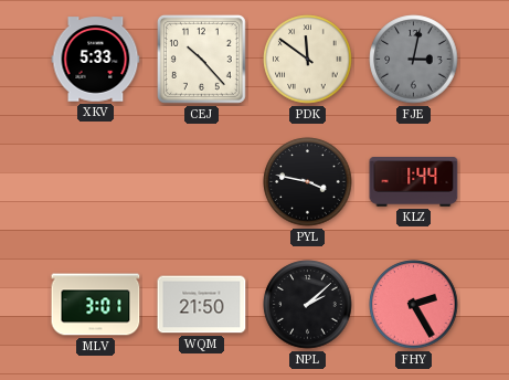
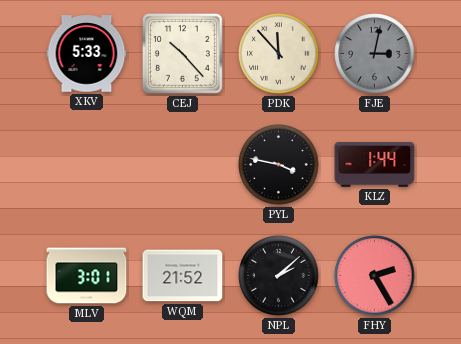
PDK: 11:51 -> 11:53 (279, 54)
WQM: 21:50 -> 21:52 (183, 276)
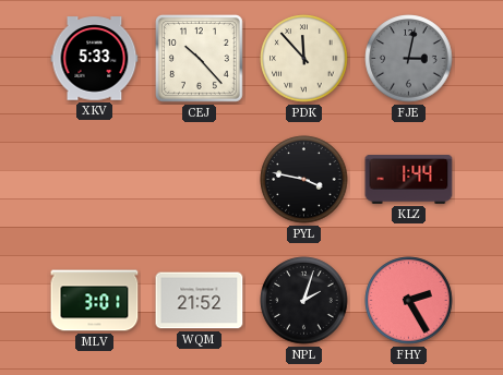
NPL: 2:08 -> 2:03 (304, 301)
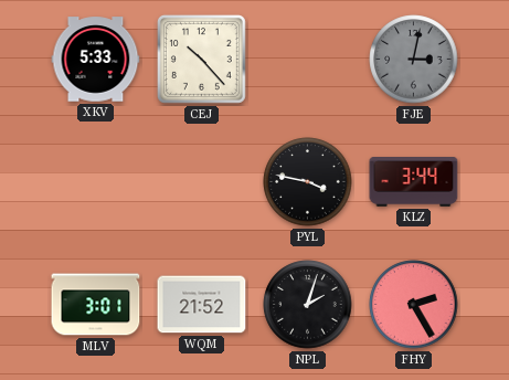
PDK: 11:53 -> none (304, 59)
KLZ: 1:44 -> 3:44 (414, 182)
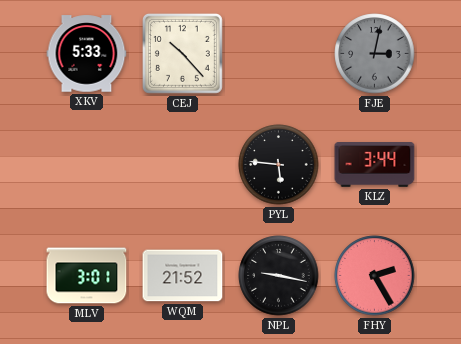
PYL: 3:47 -> 5:46 (279, 165)
NPL: 2:03 -> 9:17 (279, 276)
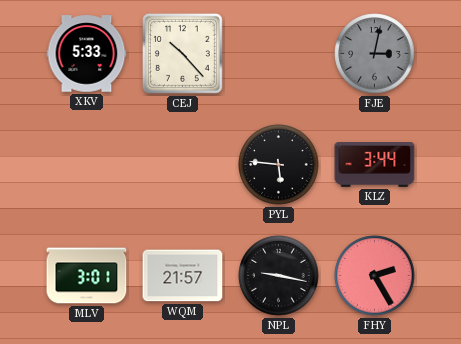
WQM: 21:52 -> 21:57 (183, 276)
